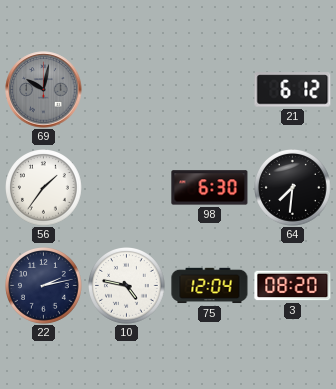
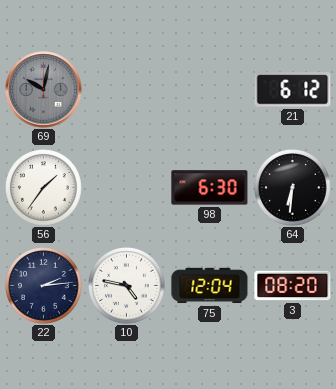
64: 7:31 -> 6:31 (293, 188)
22: 2:13 -> 2:14 (44, 286)
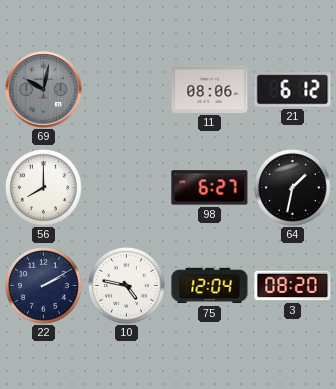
11: none -> 08:06 (210, 89)
56: 1:36 -> 8:00 (44, 188)
98: 6:30 -> 6:27 (210, 188)
64: 6:31 -> 1:32 (293, 188)
22: 2:14 -> 2:10 (44, 286)
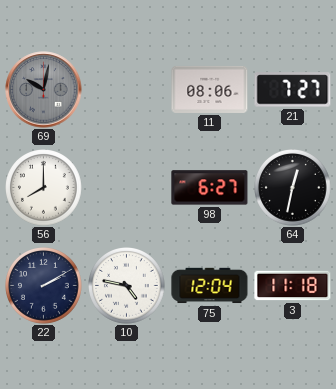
21: 6:12 -> 7:27 (293, 90)
64: 1:32 -> 12:32 (293, 188)
3: 08:20 -> 11:18 (293, 286)
